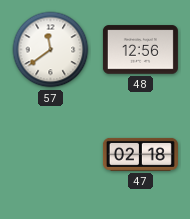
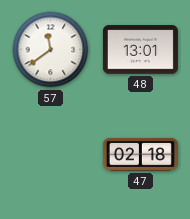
48: 12:56 -> 13:01 (140, 50)
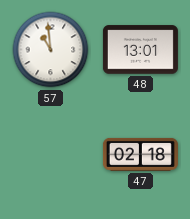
57: 11:39 -> 10:59 (51, 50)
